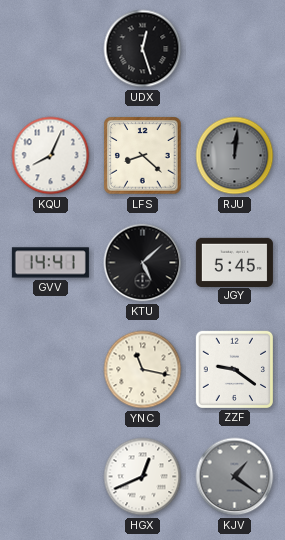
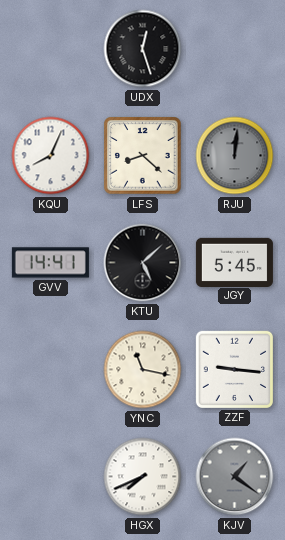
ZZF: 9:21 -> 9:16 (234, 369)
HGX: 12:41 -> 7:41 (143, 477)
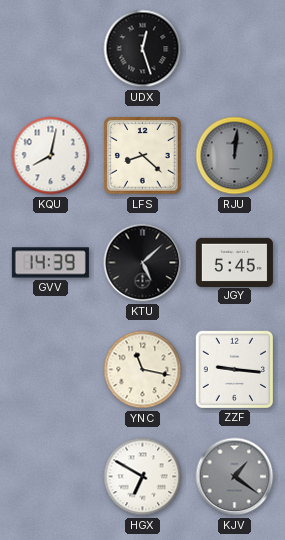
KQU: 8:04 -> 8:02 (51, 156)
GVV: 14:41 -> 14:39 (50, 263)
HGX: 7:41 -> 6:50 (143, 477)
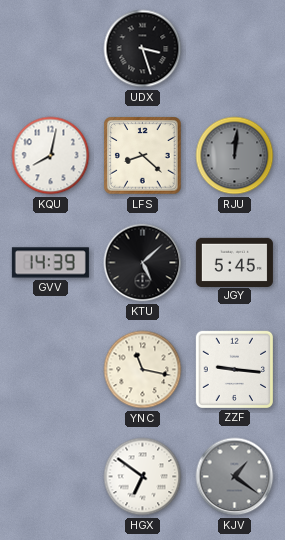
UDX: 12:27 -> 3:27 (143, 49)
HGX: 6:50 -> 6:51 (143, 477)
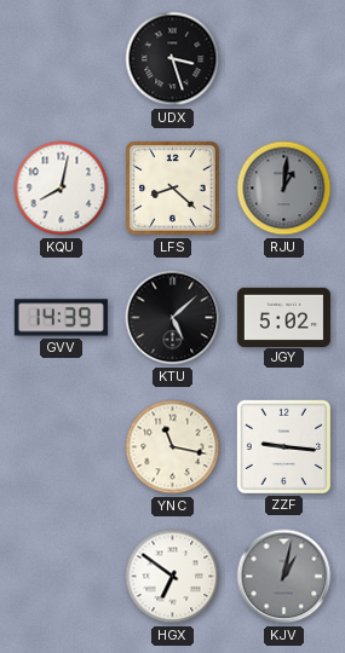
RJU: 12:01 -> 1:01 (284, 189)
JGY: 5:45 -> 5:02 (283, 317)
KJV: 1:21 -> 1:02 (284, 577)
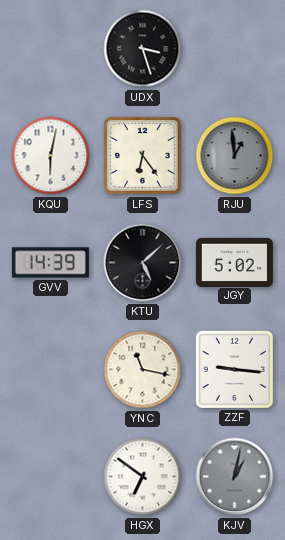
KQU: 8:02 -> 6:02 (51, 156)
LFS: 8:22 -> 6:24 (143, 156)
RJU: 1:01 -> 12:59 (235, 156)
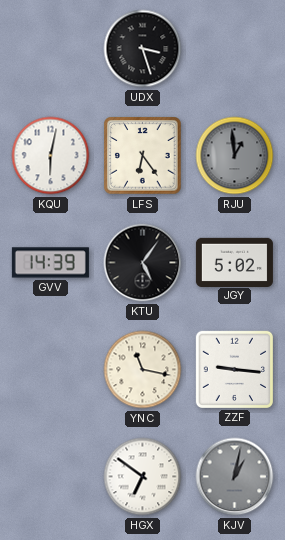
KTU: 5:08 -> 5:06 (143, 263)
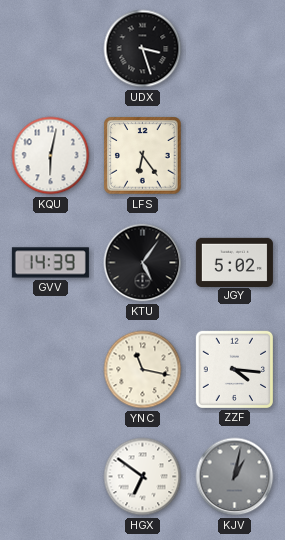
RJU: 12:59 -> none (235, 156)
ZZF: 9:16 -> 4:16 (234, 369)
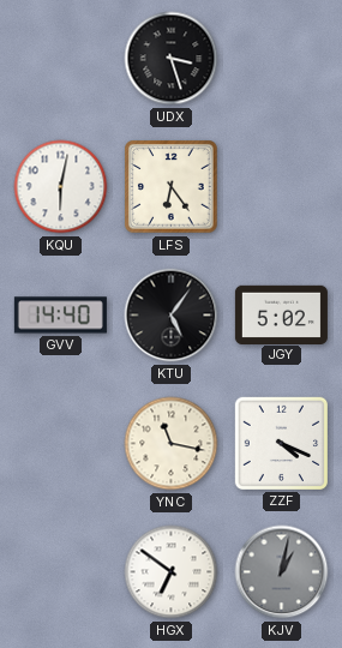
GVV: 14:39 -> 14:40 (60, 316)
ZZF: 4:16 -> 4:19 (281, 443)
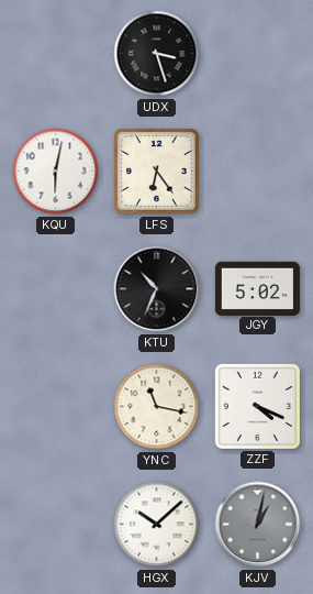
GVV: 14:40 -> none (60, 316)
KTU: 5:06 -> 10:34 (157, 289)
HGX: 6:51 -> 10:08 (157, 525)
